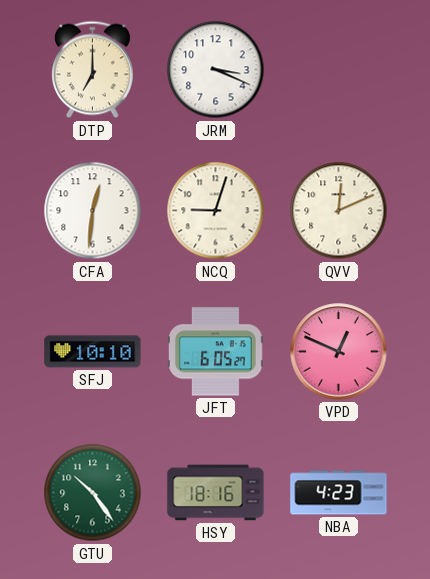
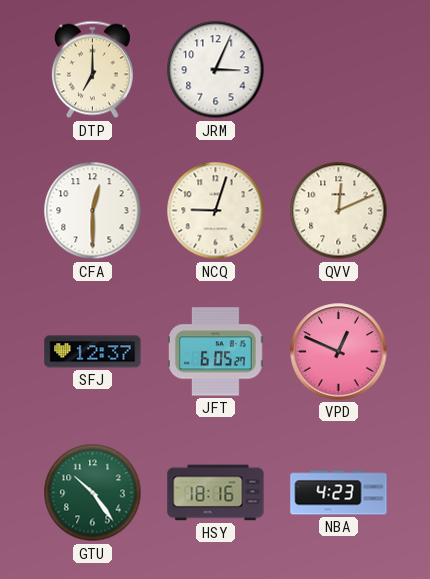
JRM: 3:19 -> 3:04 (216, 70)
CFA: 12:31 -> 12:30 (93, 211)
SFJ: 10:10 -> 12:37 (93, 352)
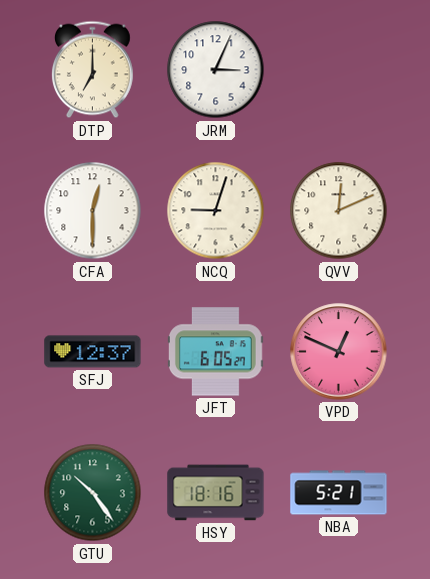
NBA: 4:23 -> 5:21 (339, 493)
